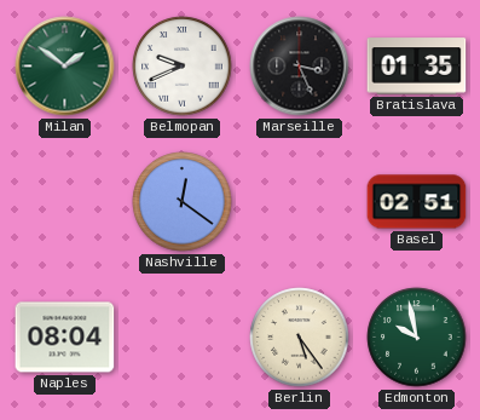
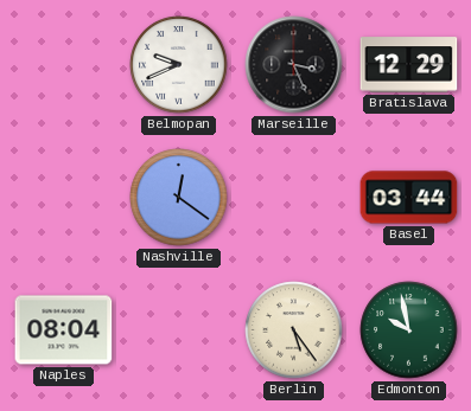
Milan: 1:51 -> none (65, 67)
Bratislava: 01:35 -> 12:29 (409, 65)
Basel: 02:51 -> 03:44 (409, 198)
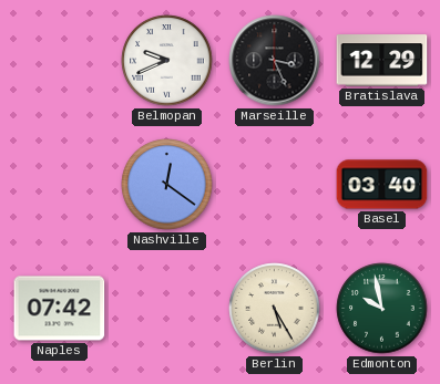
Basel: 03:44 -> 03:40 (382, 185)
Naples: 08:04 -> 07:42 (60, 309)
Berlin: 5:24 -> 5:25 (275, 309)
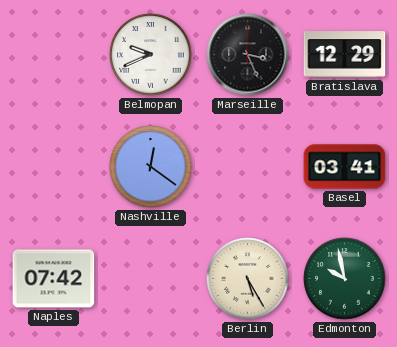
Basel: 03:40 -> 03:41 (345, 167)
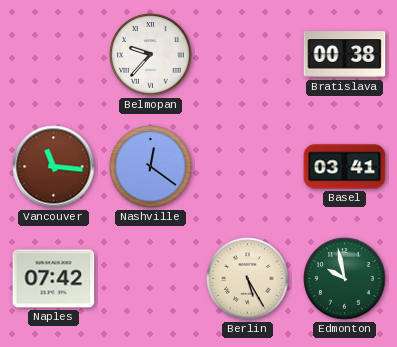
Belmopan: 9:41 -> 9:37 (151, 55)
Marseille: 3:26 -> none (248, 55)
Bratislava: 12:29 -> 00:38 (345, 55)
Vancouver: none -> 11:16 (54, 167)
